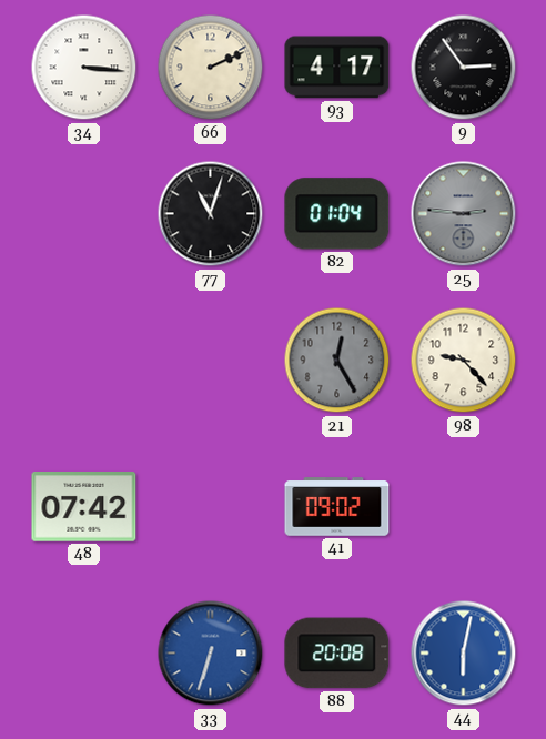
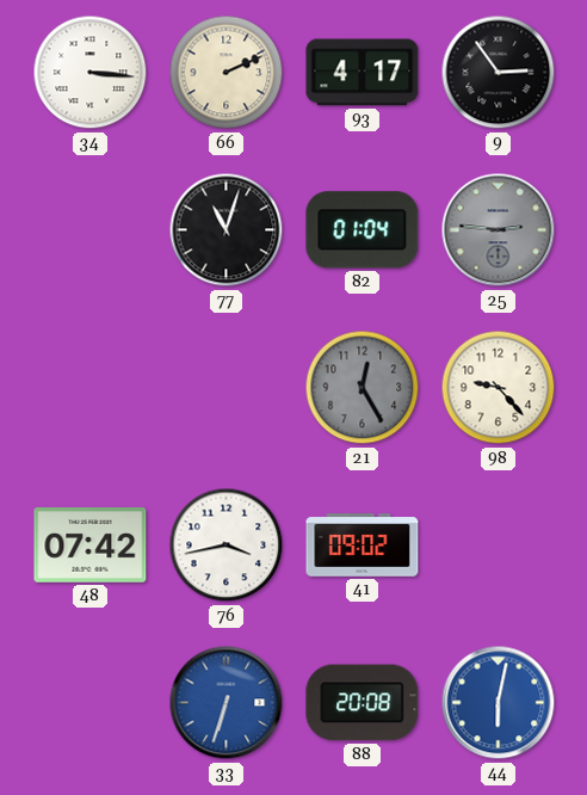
76: none -> 3:43 (227, 546)
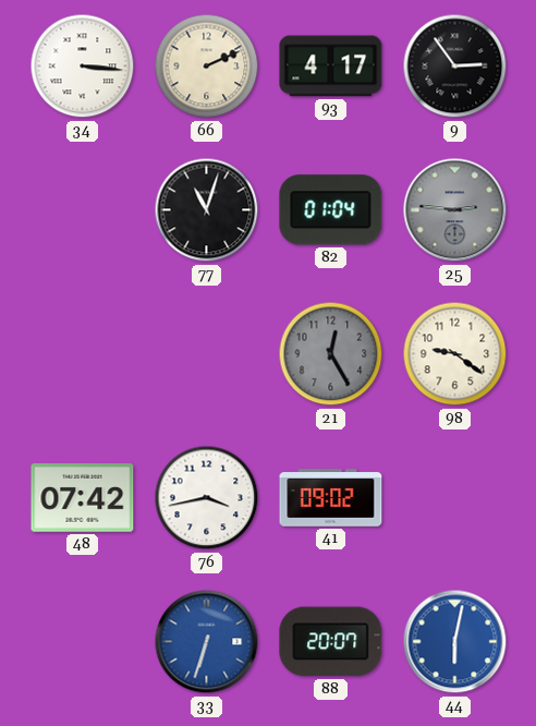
98: 9:23 -> 9:21 (455, 354)
88: 20:08 -> 20:07 (331, 642)
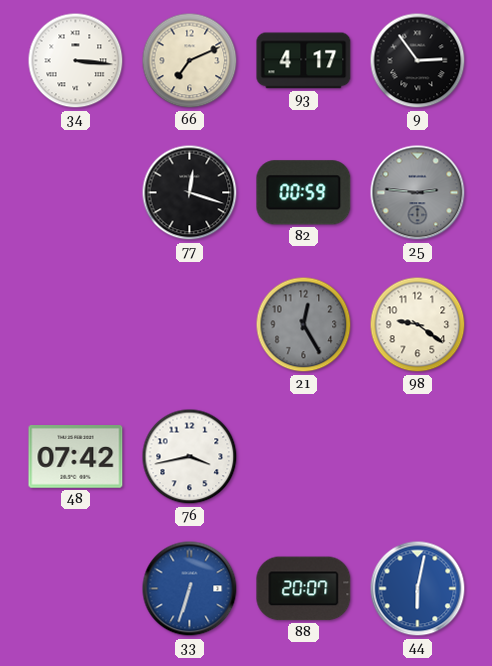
66: 2:11 -> 7:11 (190, 61)
77: 11:03 -> 12:18 (190, 193)
82: 01:04 -> 00:59 (304, 193)
41: 09:02 -> none (331, 498)
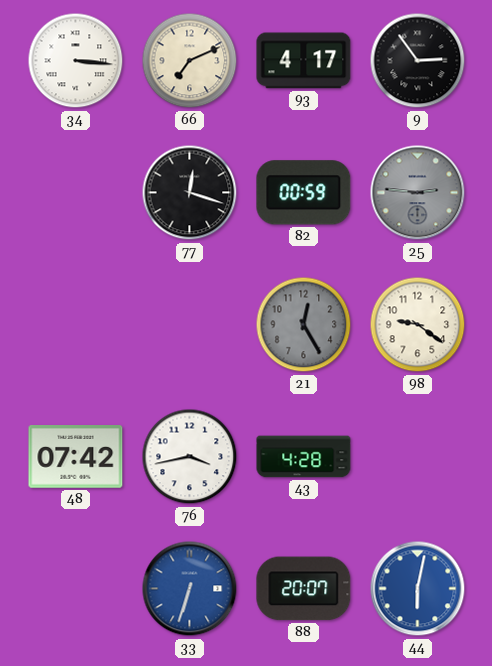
43: none -> 4:28 (304, 457)
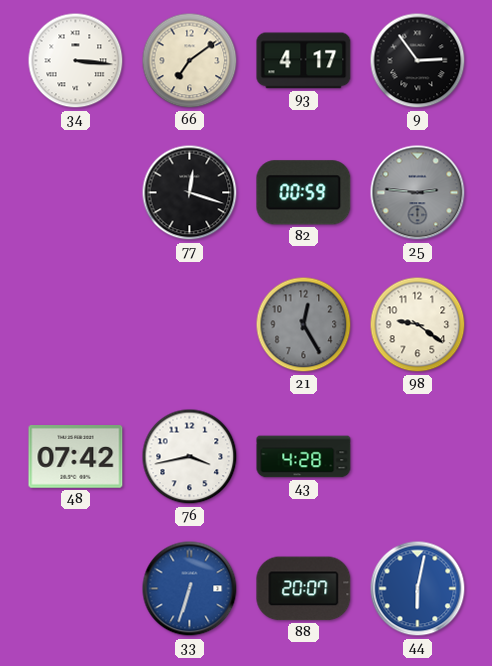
66: 7:11 -> 7:09 (190, 61)
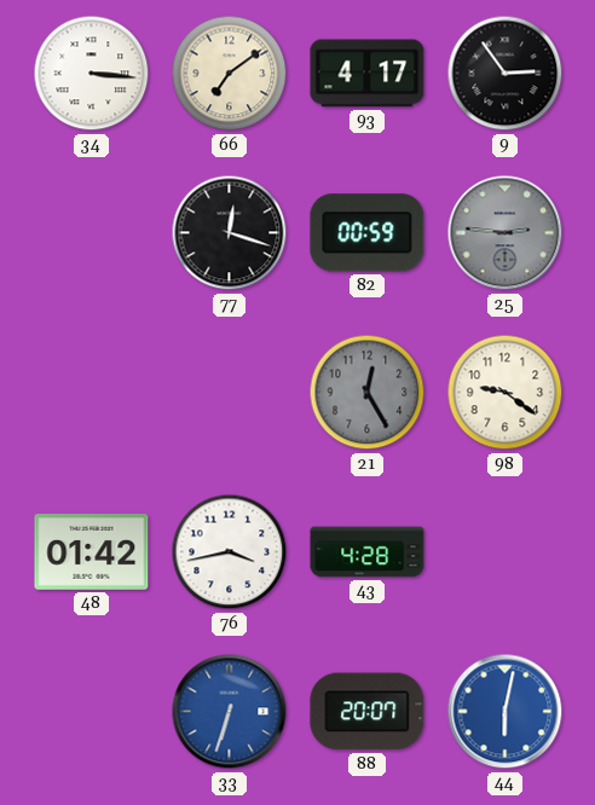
48: 07:42 -> 01:42 (92, 552)
